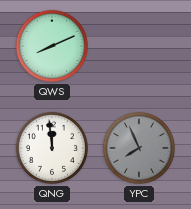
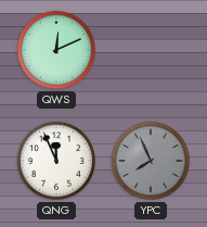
QWS: 8:11 -> 12:11 (56, 50)
QNG: 11:59 -> 11:56 (56, 161)
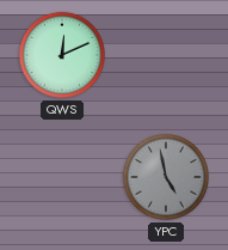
QNG: 11:56 -> none (56, 161)
YPC: 7:56 -> 4:58 (166, 177)
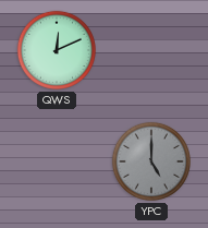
YPC: 4:58 -> 5:00 (151, 161)
